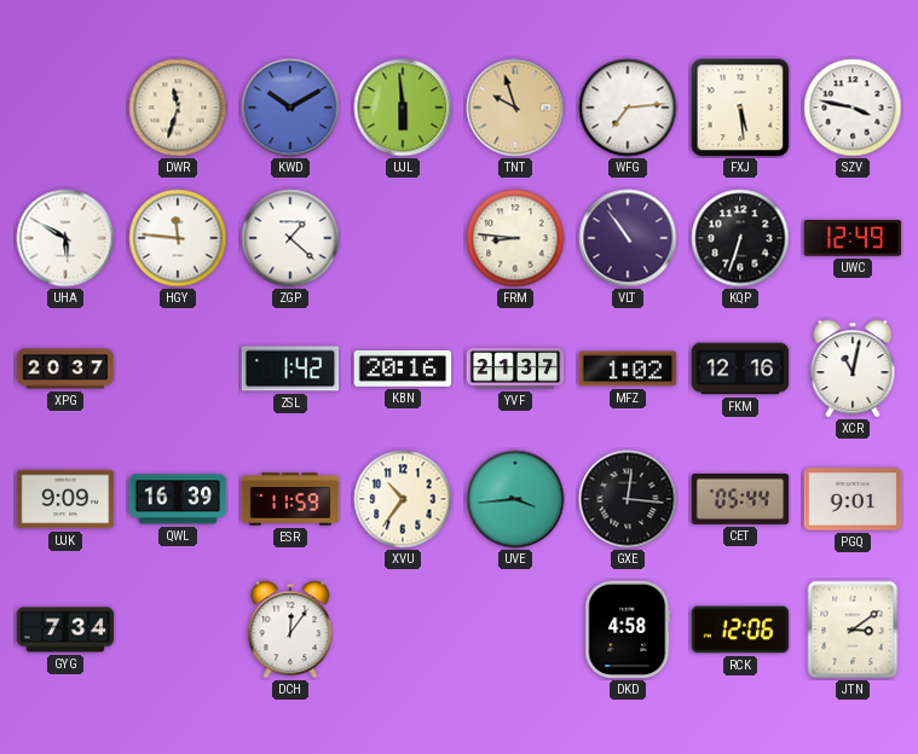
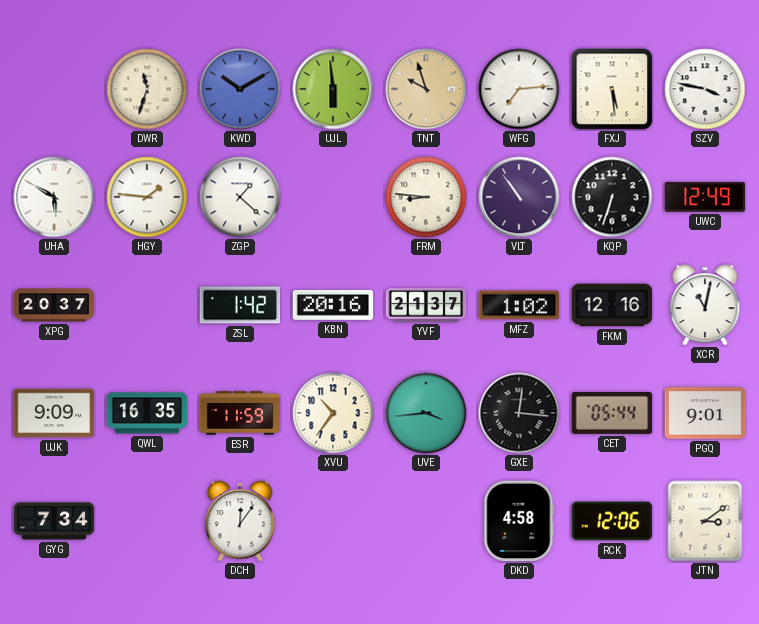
HGY: 11:46 -> 1:46 (147, 197)
QWL: 16:39 -> 16:35 (147, 413)
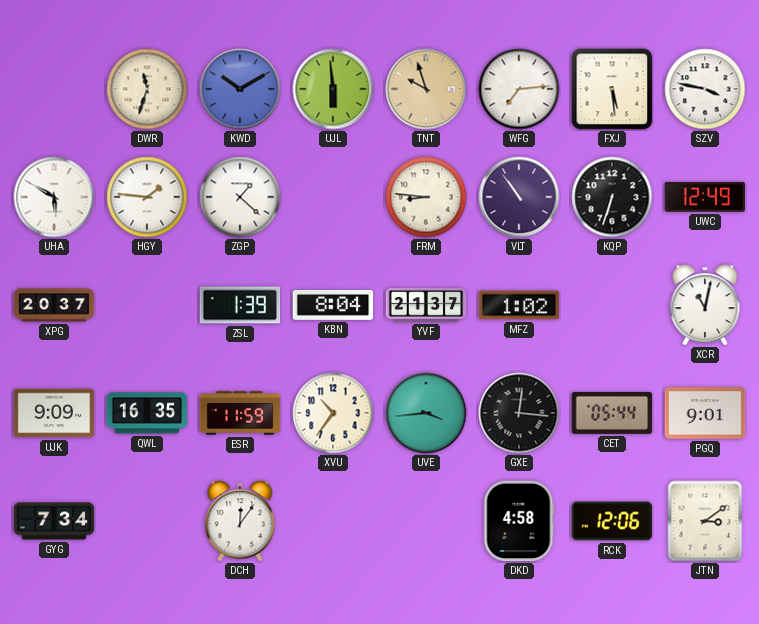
ZSL: 1:42 -> 1:39 (240, 305)
KBN: 20:16 -> 8:04 (333, 306)
FKM: 12:16 -> none (612, 305)
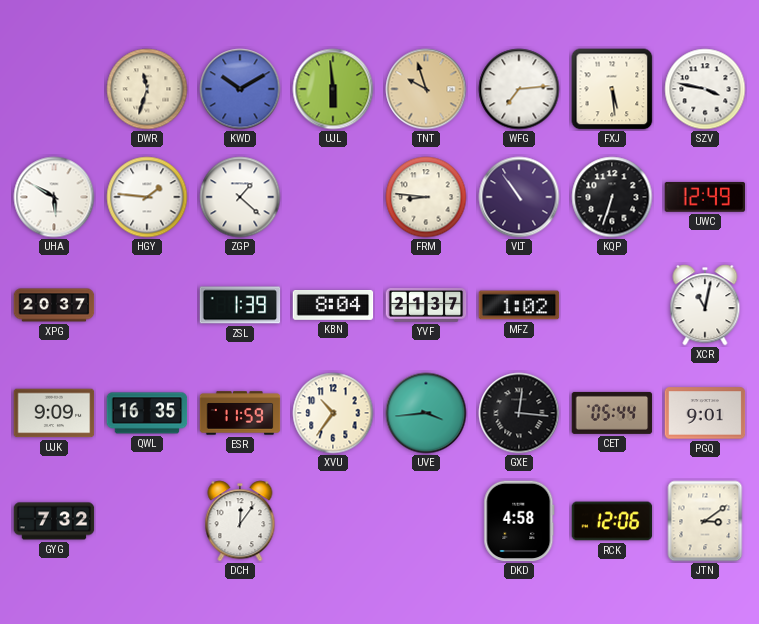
GYG: 7:34 -> 7:32 (54, 521)
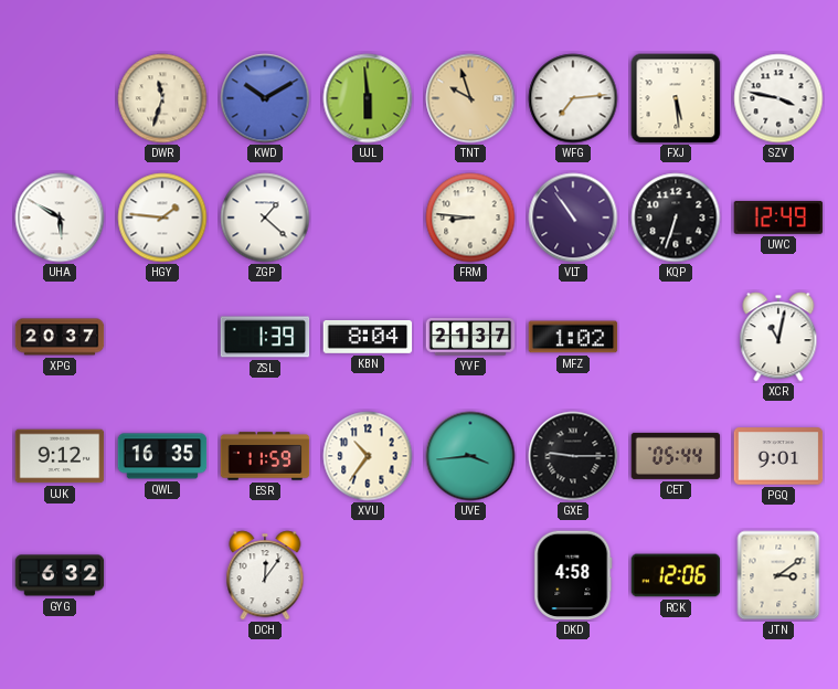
UJK: 9:09 -> 9:12 (60, 456)
GXE: 12:16 -> 9:15 (573, 456)
GYG: 7:32 -> 6:32 (60, 575)
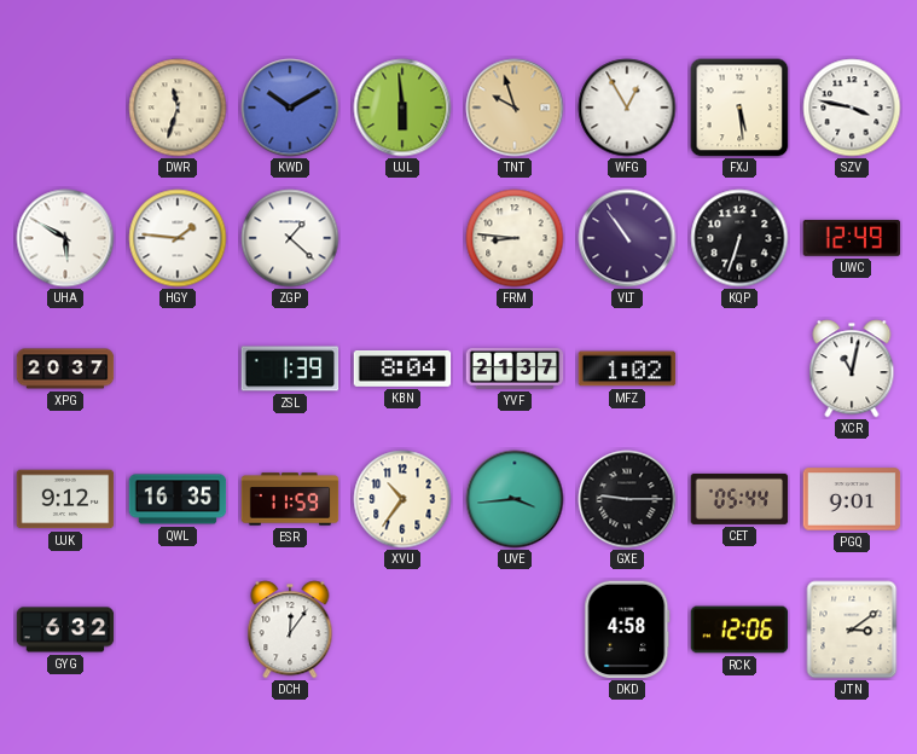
WFG: 7:14 -> 12:55 (627, 108)
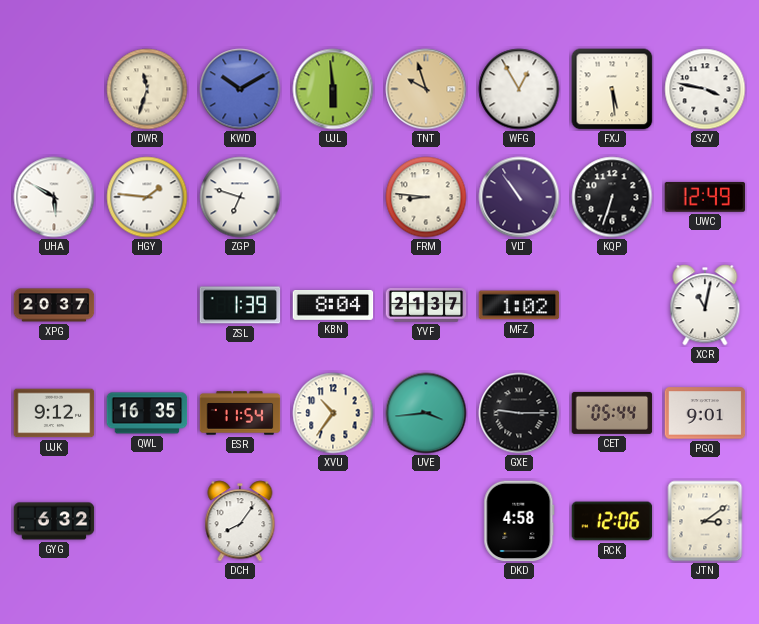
ZGP: 1:22 -> 6:48 (240, 197)
ESR: 11:59 -> 11:54 (240, 413)
DCH: 12:06 -> 8:06 (240, 521)
